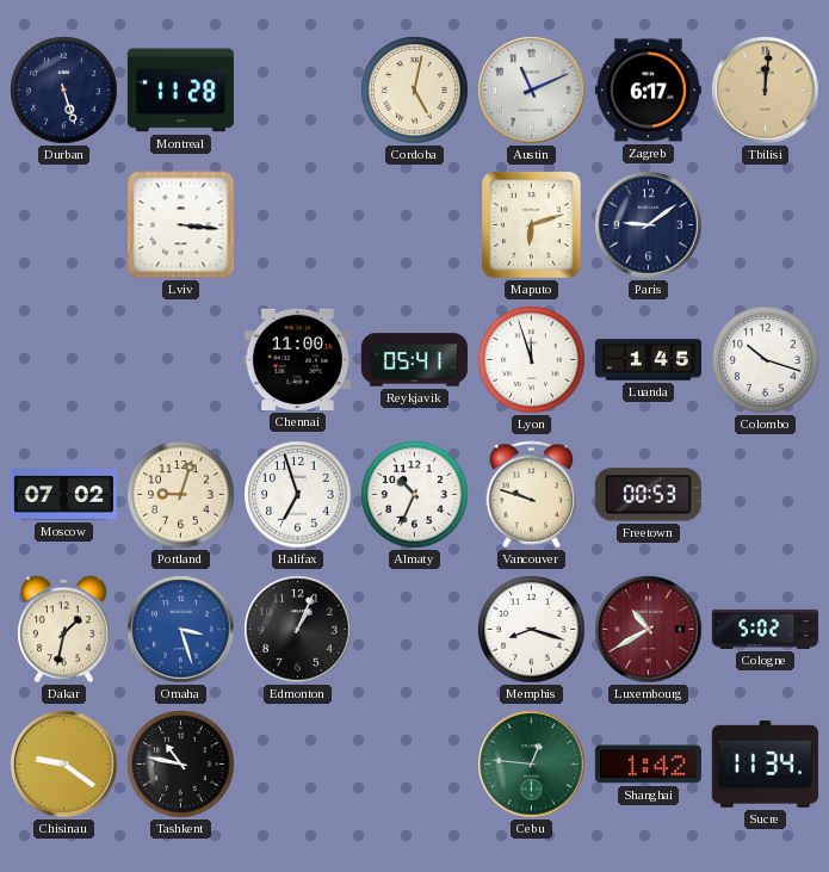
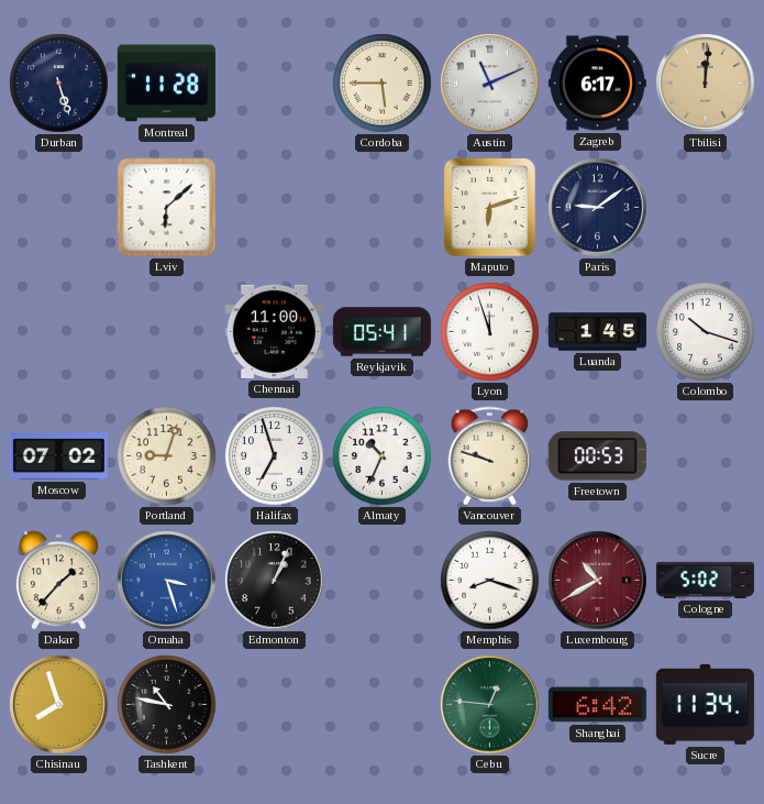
Cordoba: 5:02 -> 5:45 (383, 84)
Lviv: 3:16 -> 6:08 (167, 208)
Dakar: 1:32 -> 1:37 (59, 581)
Chisinau: 9:21 -> 7:57 (59, 705)
Shanghai: 1:42 -> 6:42 (597, 705)
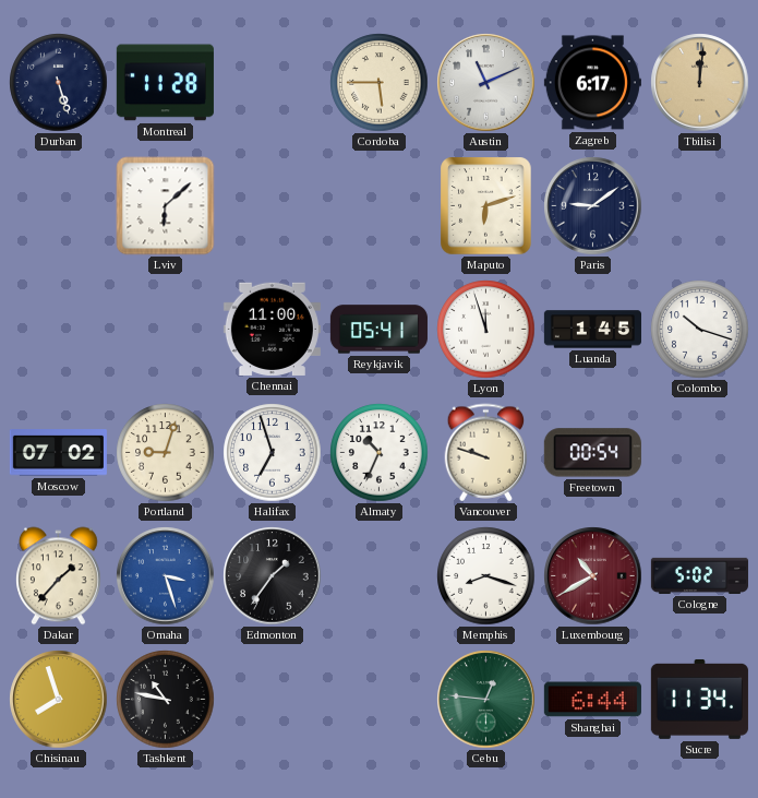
Freetown: 00:53 -> 00:54 (592, 453)
Edmonton: 1:04 -> 1:36 (273, 576)
Shanghai: 6:42 -> 6:44 (592, 700)
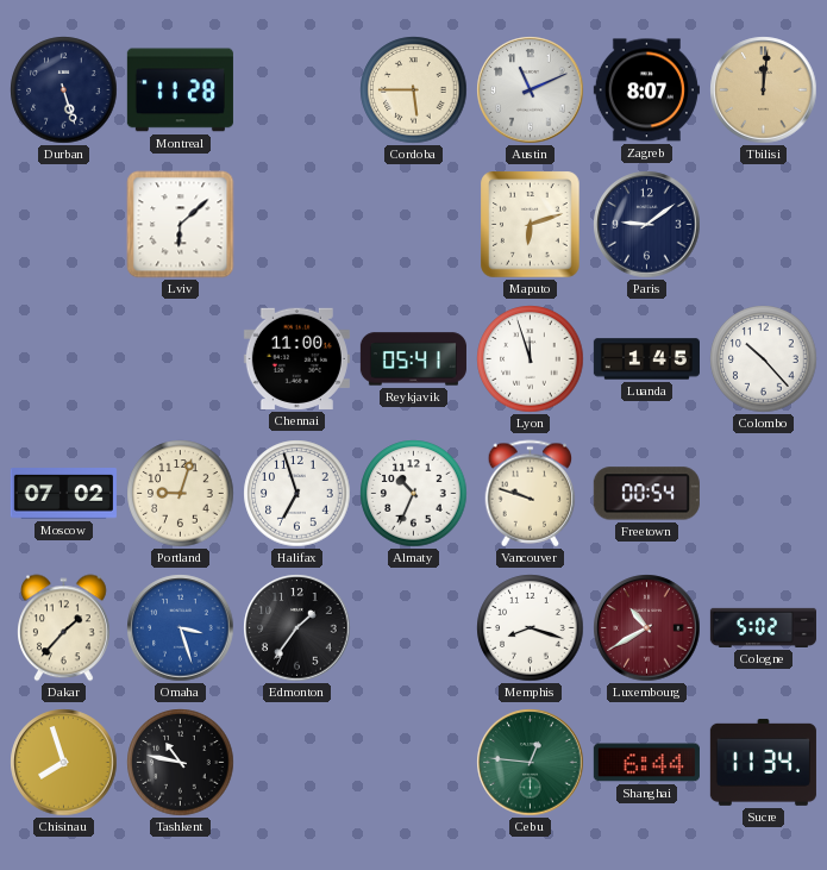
Zagreb: 6:17 -> 8:07 (646, 90)
Colombo: 10:18 -> 10:23 (764, 359)
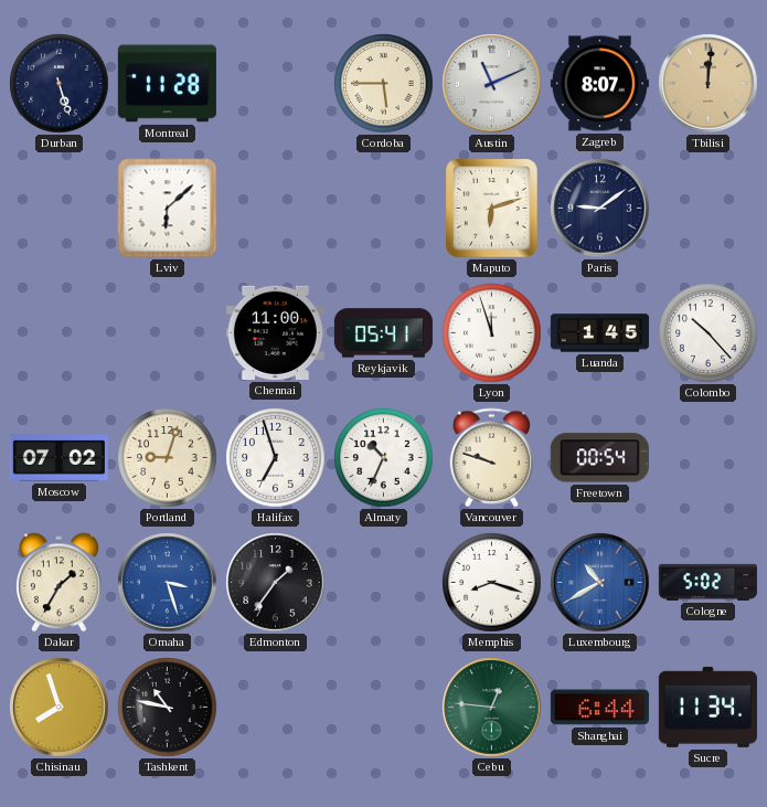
Dakar: 1:37 -> 1:35 (60, 583)
Luxembourg dial: burgundy -> blue (600, 583)
